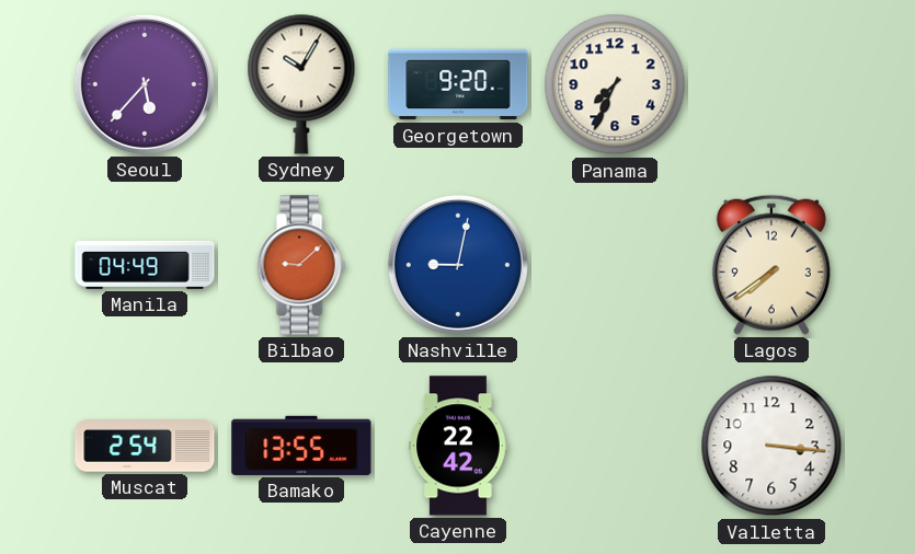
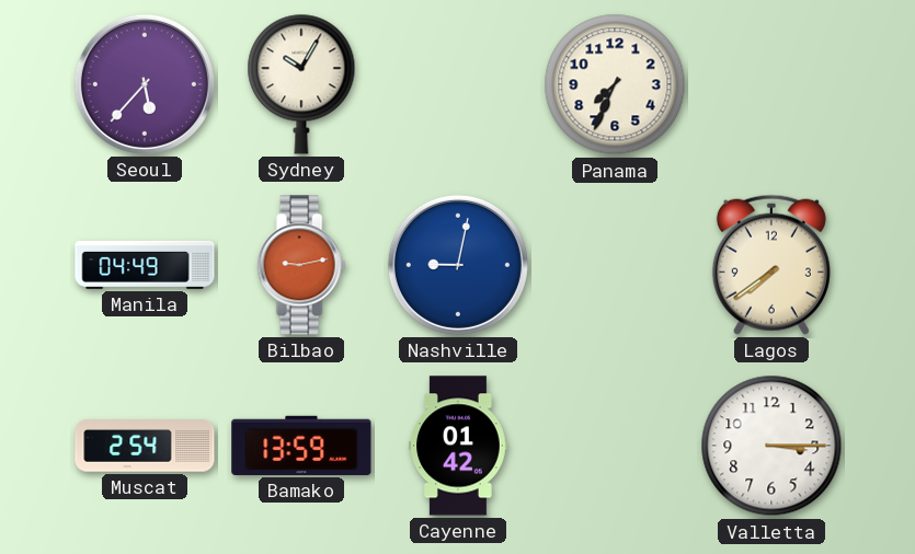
Georgetown: 9:20 -> none (458, 84)
Bilbao: 9:08 -> 9:13 (301, 265)
Bamako: 13:55 -> 13:59 (301, 446)
Cayenne: 22:42 -> 01:42 (458, 446)
Valletta: 3:16 -> 3:15 (771, 446)
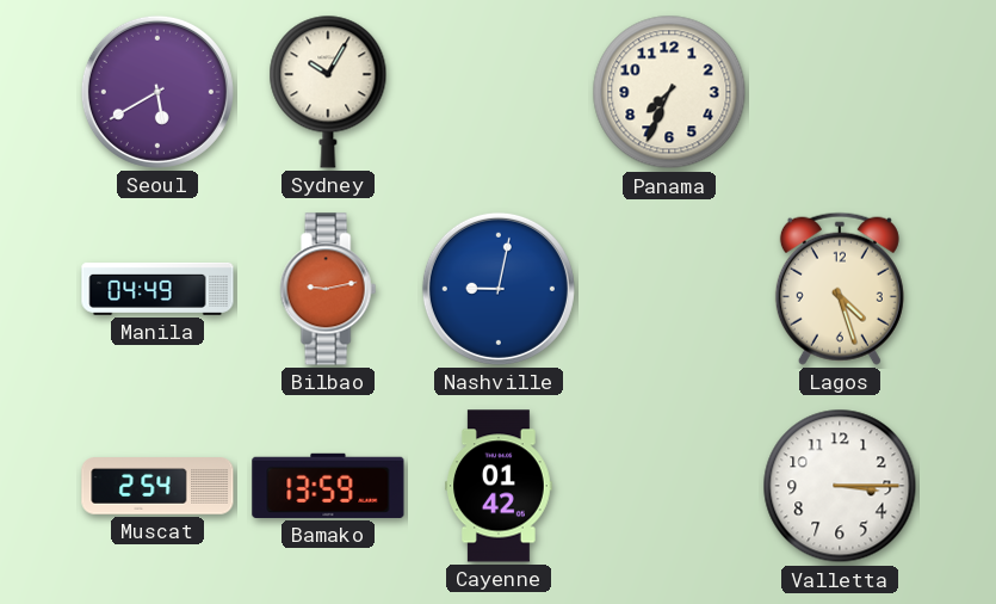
Seoul: 5:37 -> 5:40 (157, 92)
Lagos: 7:39 -> 4:27 (840, 289)
